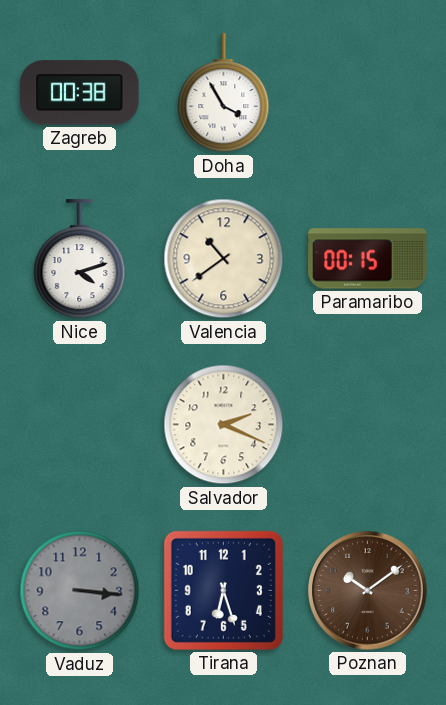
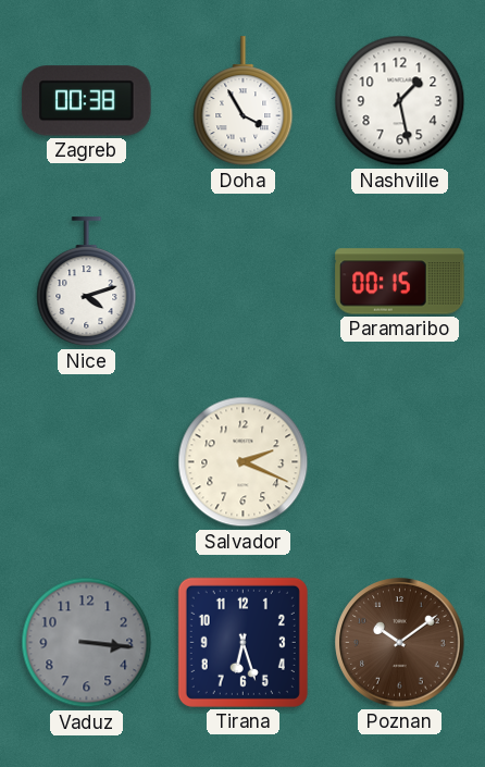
Nashville: none -> 1:28 (400, 101)
Valencia: 10:39 -> none (224, 259)
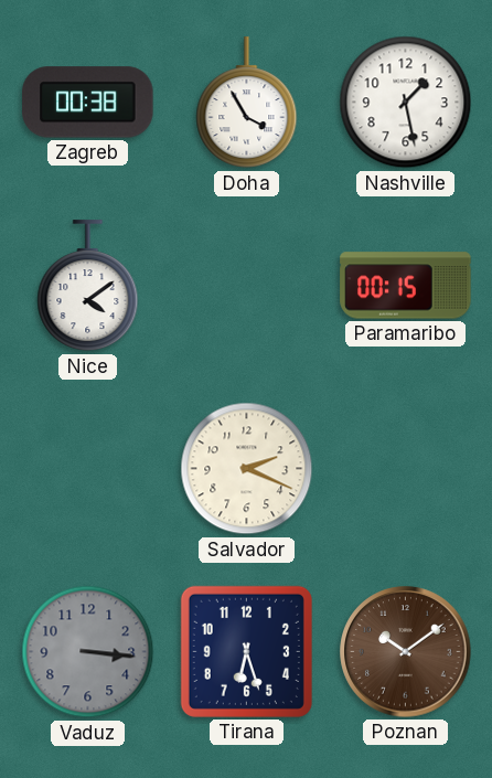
Nice: 4:12 -> 4:09 (88, 286)
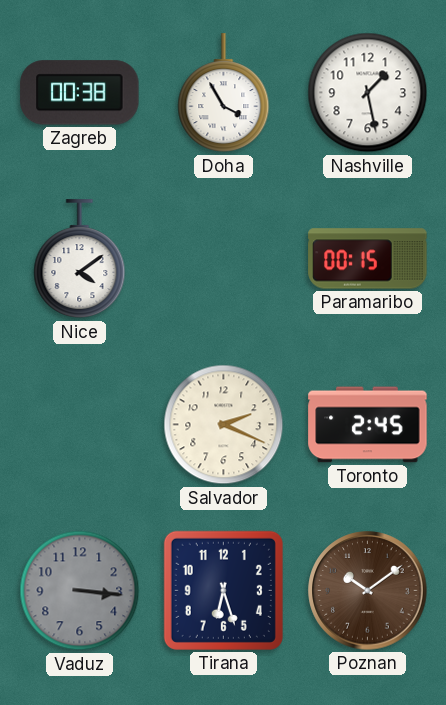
Toronto: none -> 2:45 (368, 425)
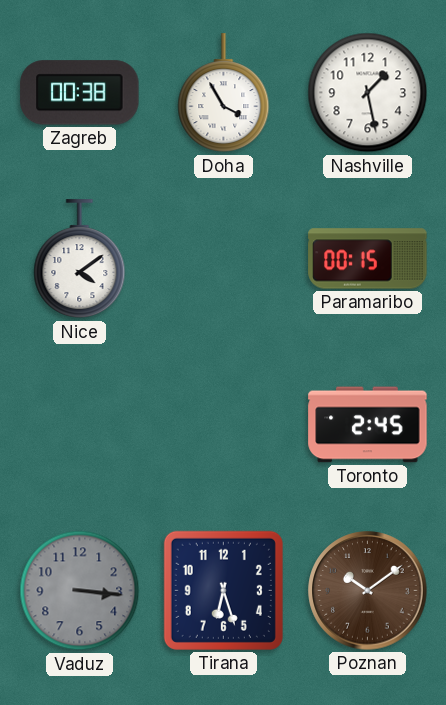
Salvador: 2:19 -> none (224, 425)
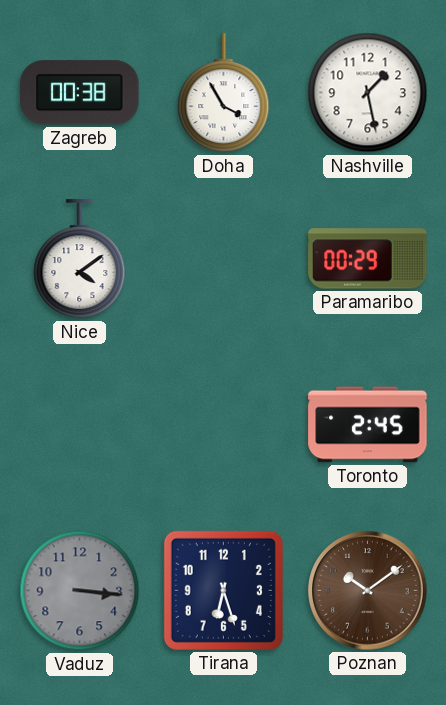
Paramaribo: 00:15 -> 00:29 (368, 259)
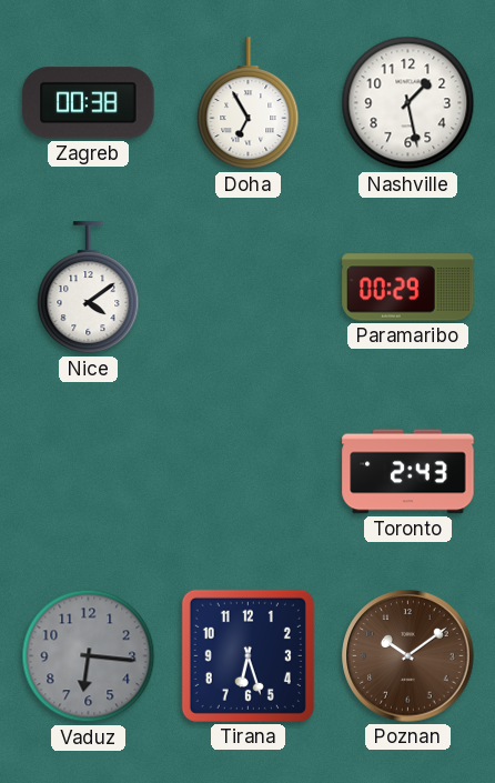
Doha: 3:55 -> 6:55 (249, 103)
Toronto: 2:45 -> 2:43 (408, 472)
Vaduz: 3:16 -> 6:16 (89, 656)
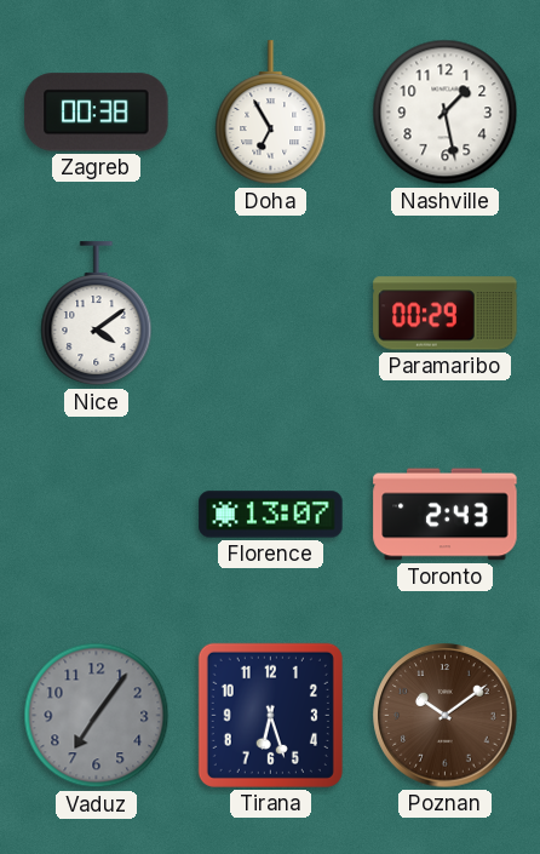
Florence: none -> 13:07 (271, 515)
Vaduz: 6:16 -> 7:06 (97, 716)
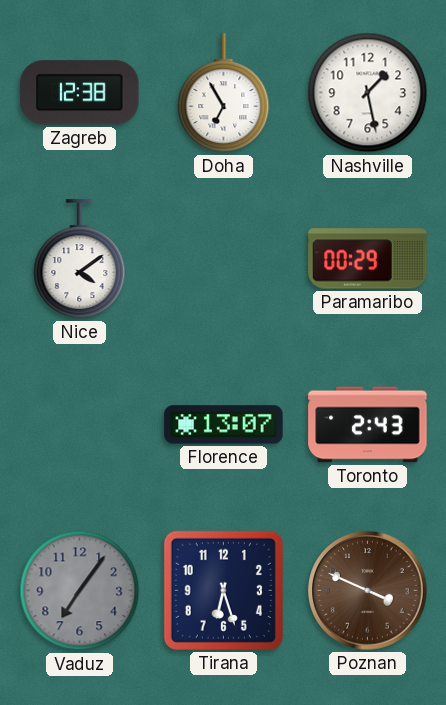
Zagreb: 00:38 -> 12:38 (80, 93)
Poznan: 10:09 -> 3:49 (368, 591)
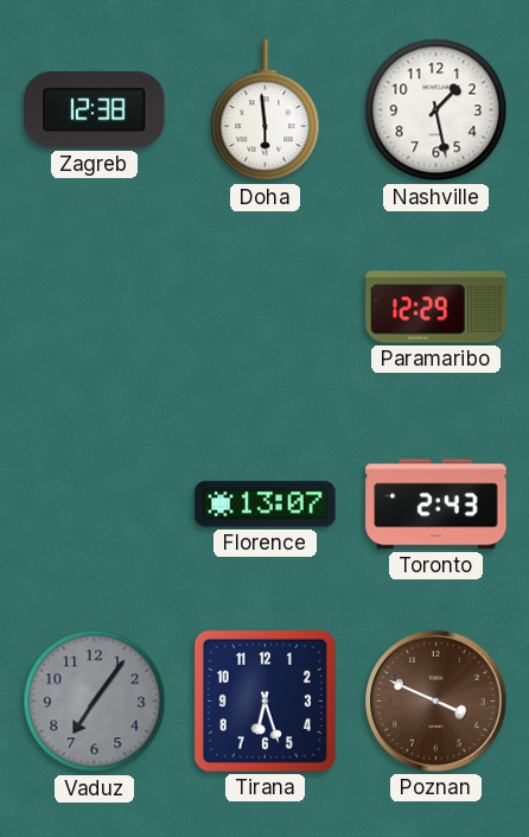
Doha: 6:55 -> 5:59 (266, 110)
Nice: 4:09 -> none (80, 259)
Paramaribo: 00:29 -> 12:29 (436, 307)
